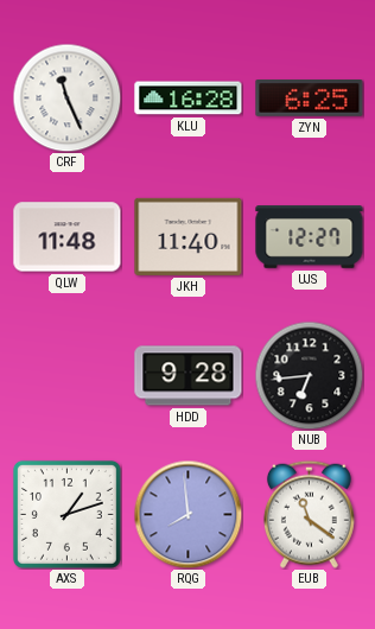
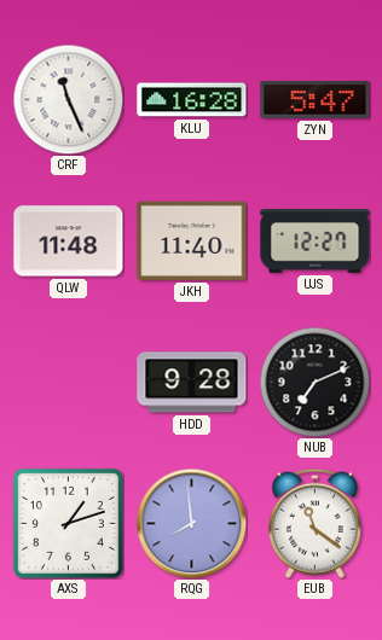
ZYN: 6:25 -> 5:47 (316, 100)
NUB: 6:44 -> 7:11 (314, 382)
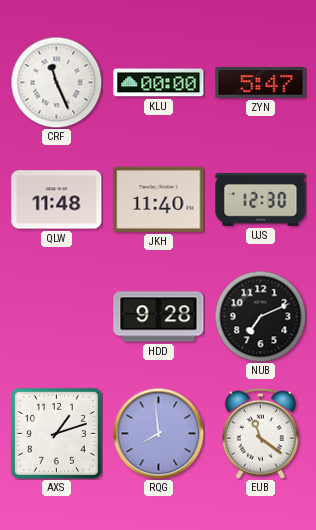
KLU: 16:28 -> 00:00 (159, 83)
UJS: 12:27 -> 12:30 (261, 200)
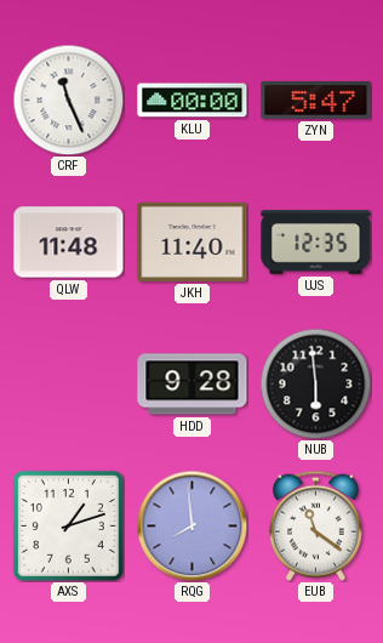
UJS: 12:30 -> 12:35 (316, 243)
NUB: 7:11 -> 5:59 (315, 383)
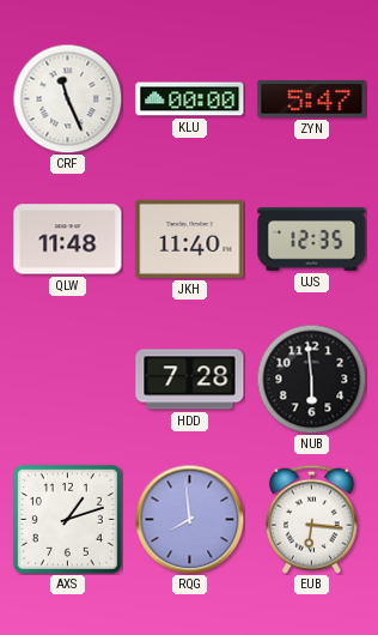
HDD: 9:28 -> 7:28 (190, 380)
EUB: 11:21 -> 6:16 (311, 519)
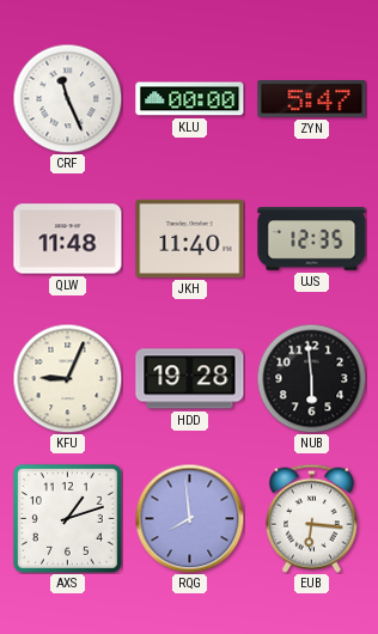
KFU: none -> 9:04 (67, 378)
HDD: 7:28 -> 19:28 (190, 379)
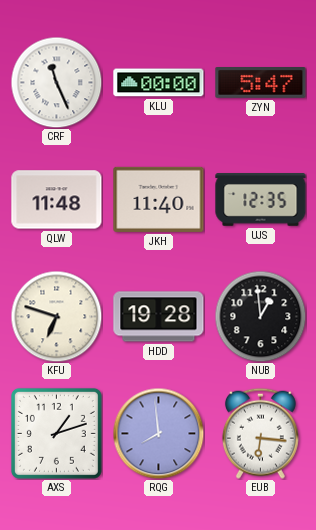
KFU: 9:04 -> 6:48 (56, 316)
NUB: 5:59 -> 12:59 (260, 316)
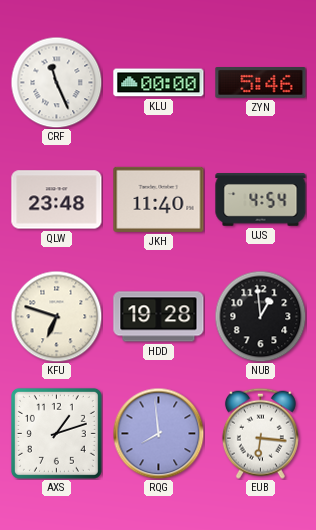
ZYN: 5:47 -> 5:46 (261, 83)
QLW: 11:48 -> 23:48 (57, 200)
UJS: 12:35 -> 4:54 (261, 200)
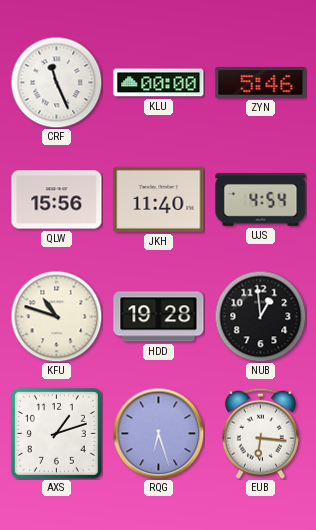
QLW: 23:48 -> 15:56 (57, 200)
KFU: 6:48 -> 10:48 (56, 316)
RQG: 7:59 -> 6:27 (158, 433)
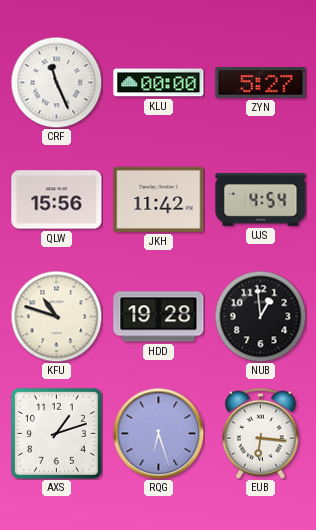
ZYN: 5:46 -> 5:27 (261, 83)
JKH: 11:40 -> 11:42 (159, 199)
